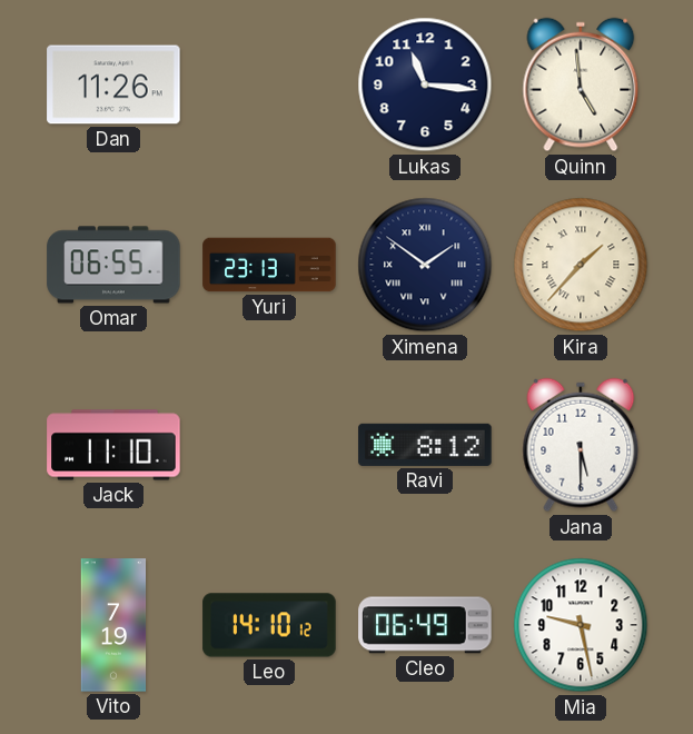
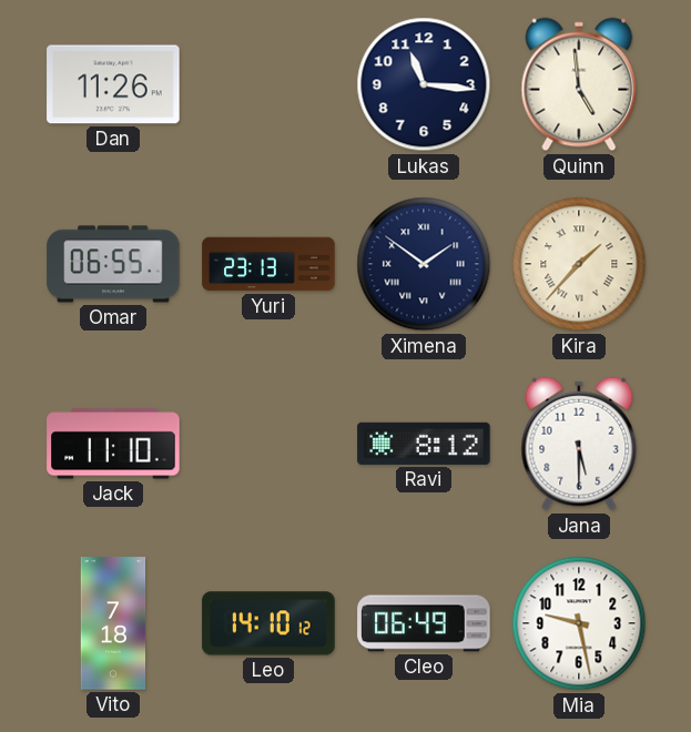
Vito: 7:19 -> 7:18 (113, 623)
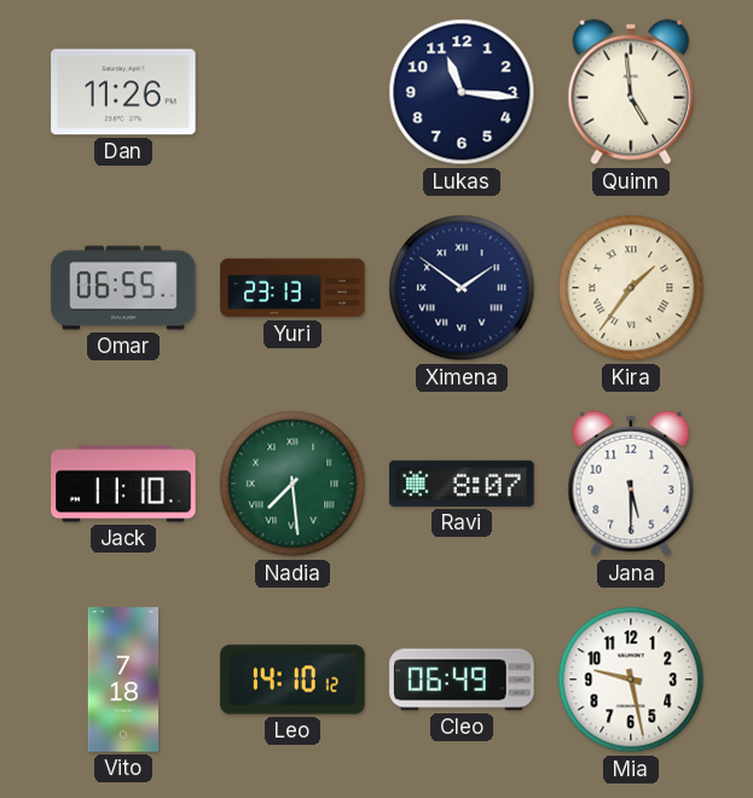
Kira: 1:37 -> 1:36 (631, 288)
Nadia: none -> 7:29 (292, 484)
Ravi: 8:12 -> 8:07 (462, 484)
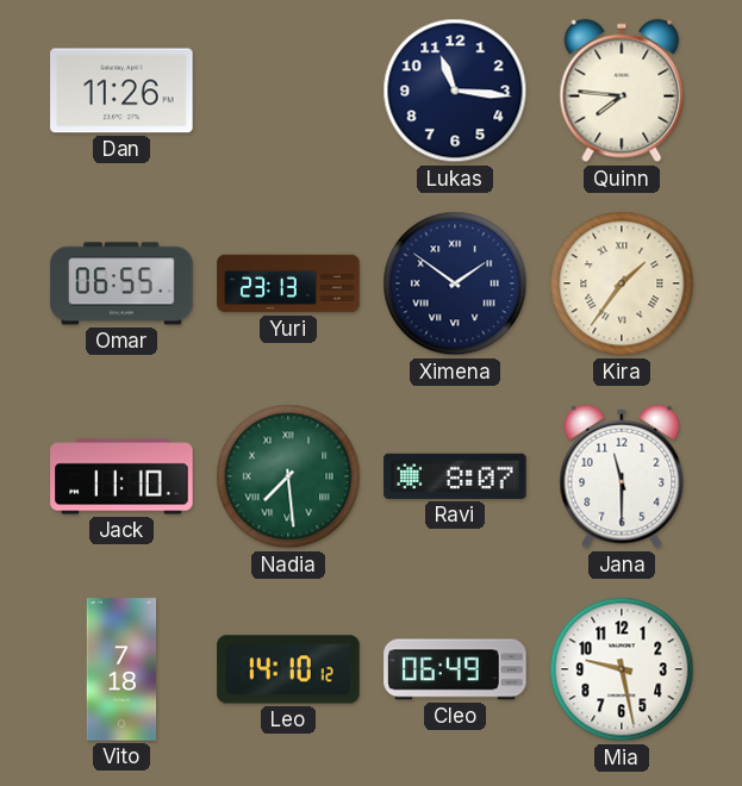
Quinn: 4:59 -> 7:46 (622, 91)
Jana: 5:30 -> 11:30 (622, 476)
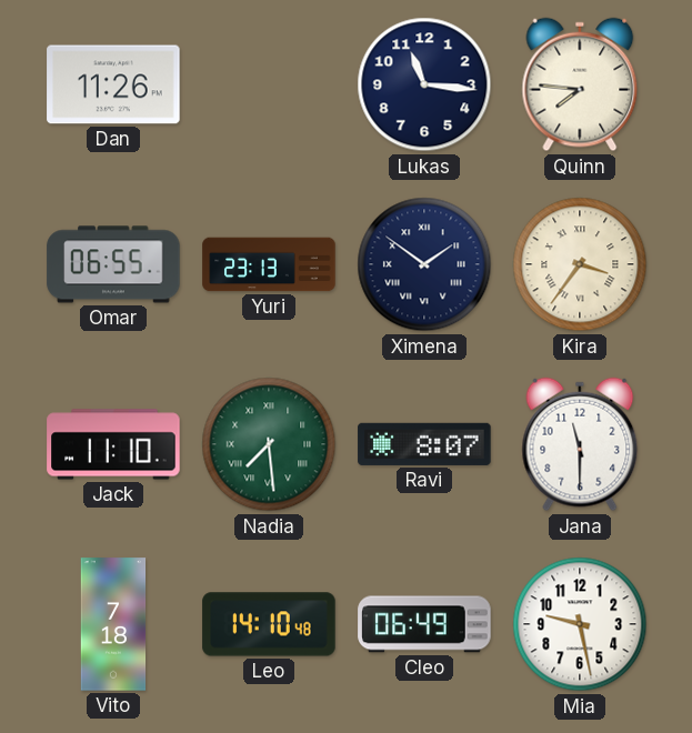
Kira: 1:36 -> 3:36 (580, 264)
Leo: 14:10:12 -> 14:10:48 (269, 624)
